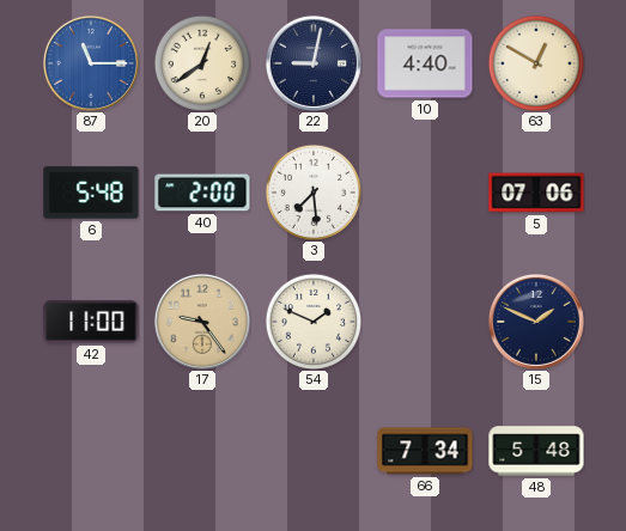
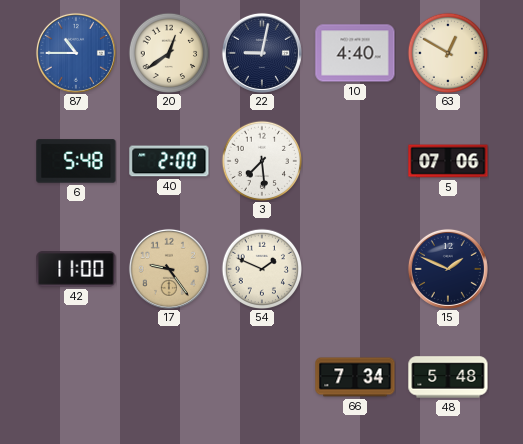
87: 11:15 -> 10:45 (76, 53)
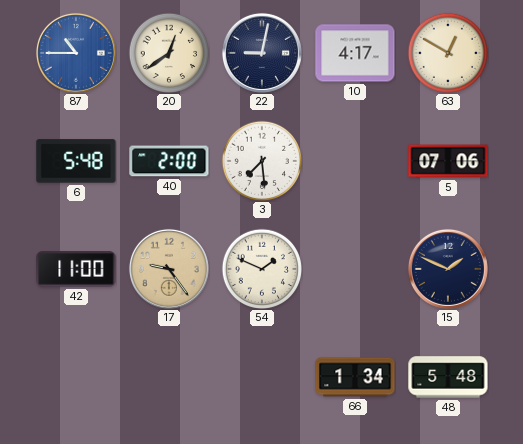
10: 4:40 -> 4:17 (355, 53)
66: 7:34 -> 1:34 (355, 377)
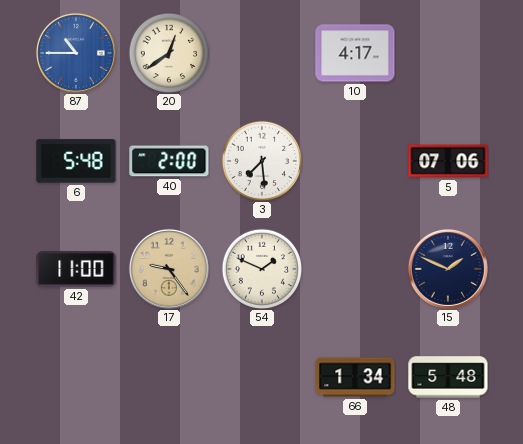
22: 9:02 -> none (262, 53)
63: 12:50 -> none (447, 52)
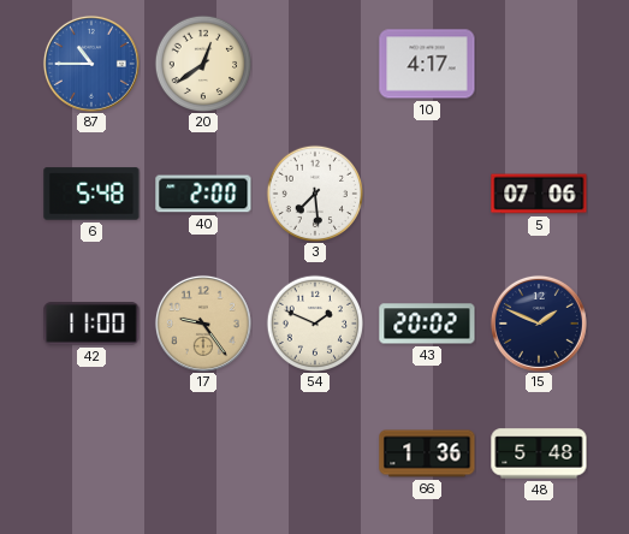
43: none -> 20:02 (427, 324)
66: 1:34 -> 1:36 (427, 453)
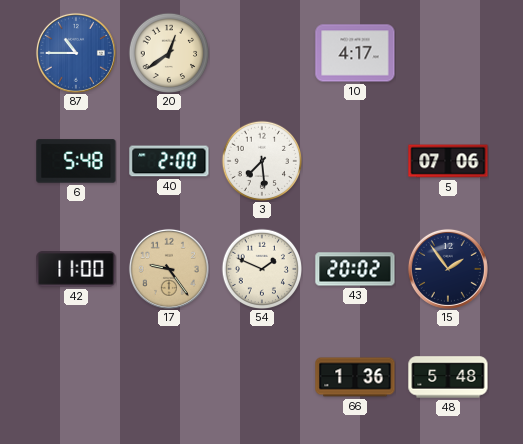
15: 1:49 -> 1:54 (448, 269)
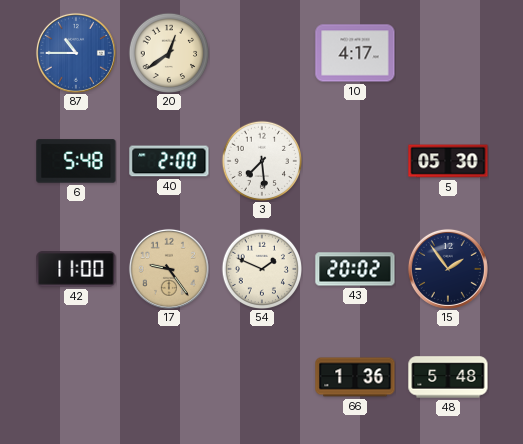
5: 07:06 -> 05:30 (448, 161)
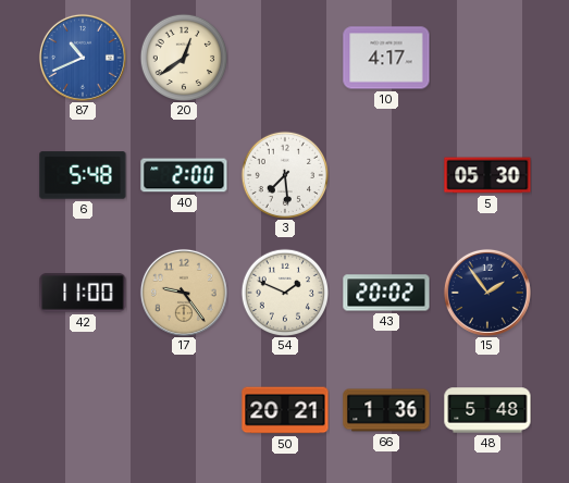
87: 10:45 -> 10:41 (83, 58)
50: none -> 20:21 (285, 410)
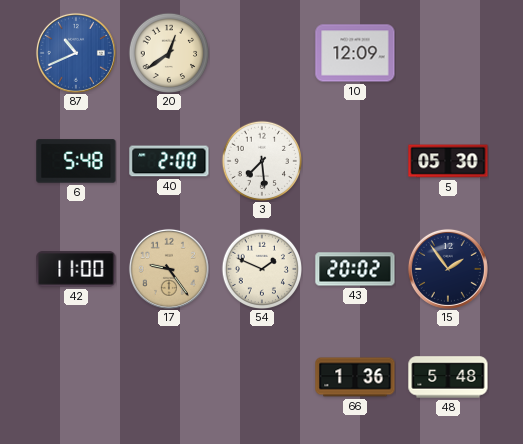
10: 4:17 -> 12:09 (355, 53)
50: 20:21 -> none (285, 410)
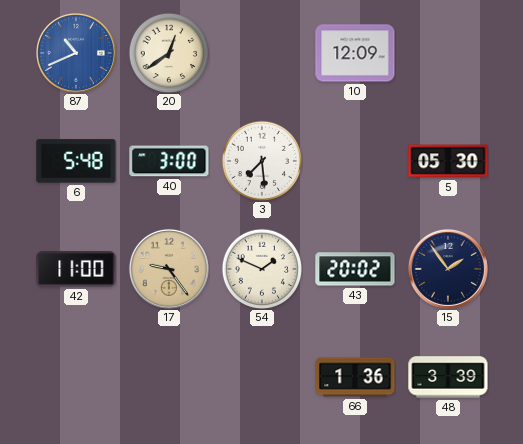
40: 2:00 -> 3:00 (169, 161)
48: 5:48 -> 3:39 (448, 377)
